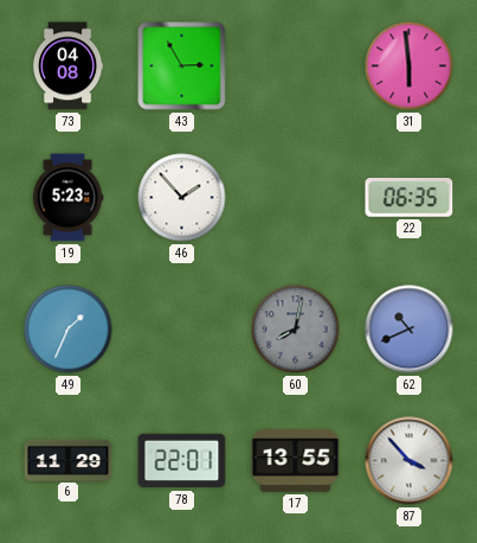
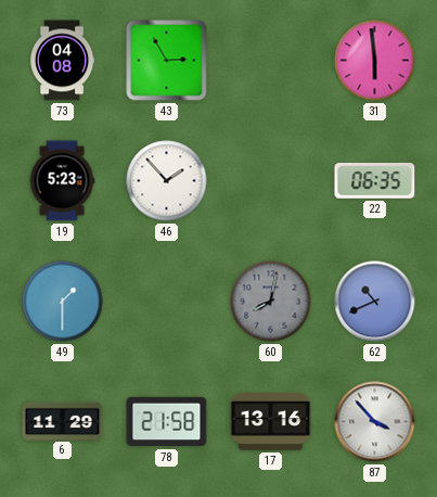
49: 1:34 -> 1:30 (63, 302)
78: 22:01 -> 21:58 (167, 422)
17: 13:55 -> 13:16 (271, 422)
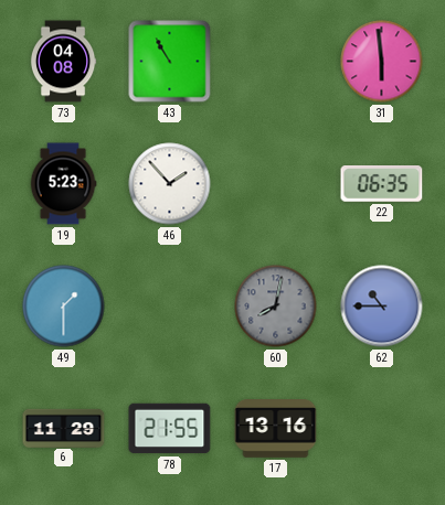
43: 2:55 -> 10:55 (170, 62)
62: 10:41 -> 10:45 (382, 307)
78: 21:58 -> 21:55 (170, 429)
87: 3:53 -> none (375, 422)
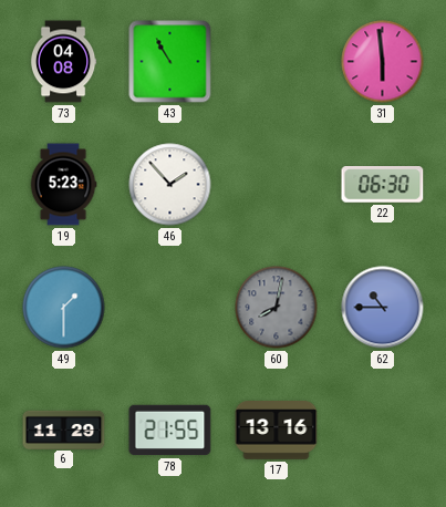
22: 06:35 -> 06:30 (383, 185)
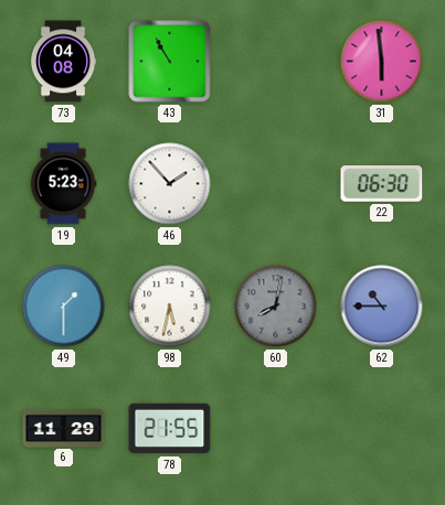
98: none -> 5:32 (170, 307)
17: 13:16 -> none (277, 431)
